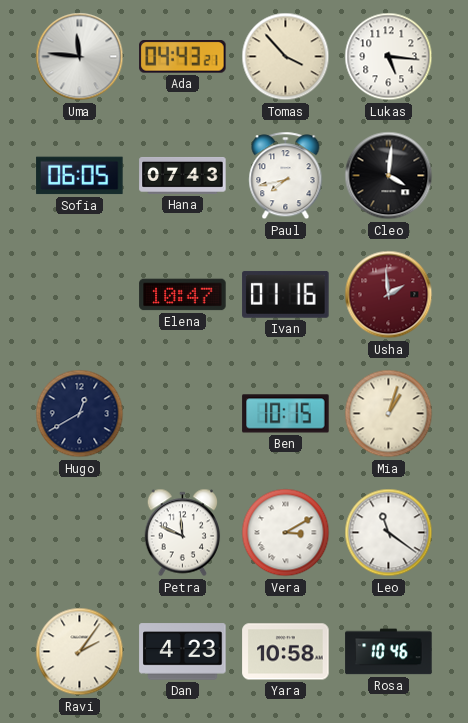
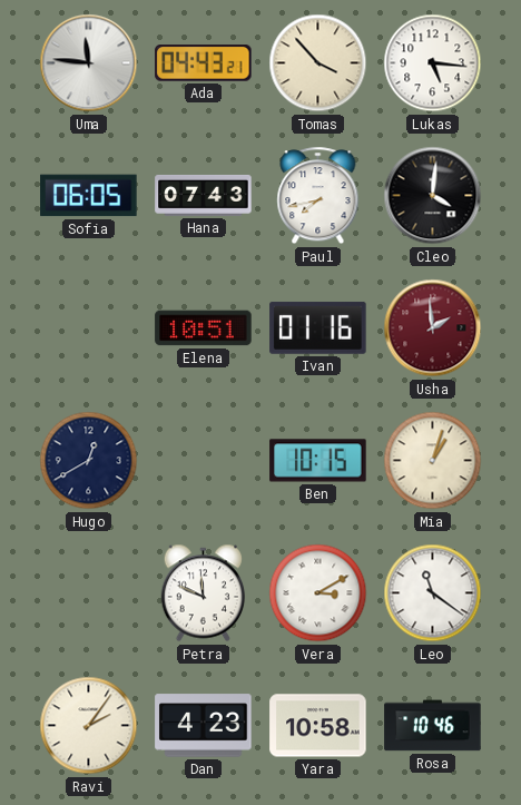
Elena: 10:47 -> 10:51 (204, 328)
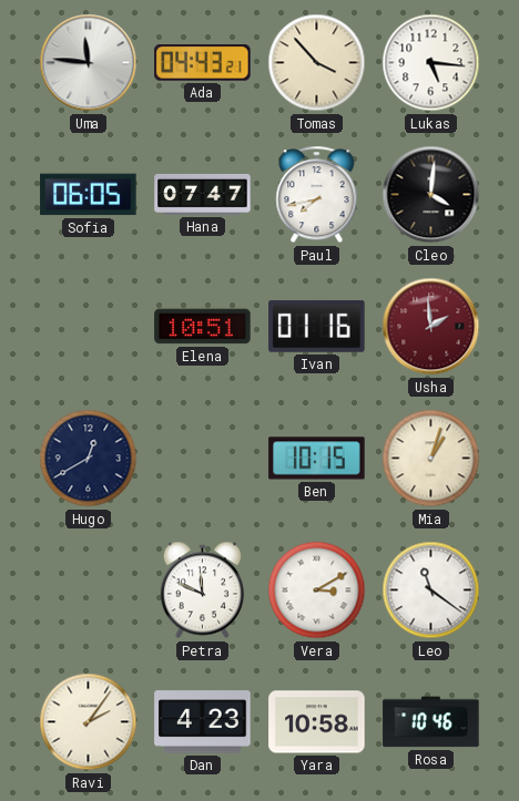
Hana: 07:43 -> 07:47 (203, 194)
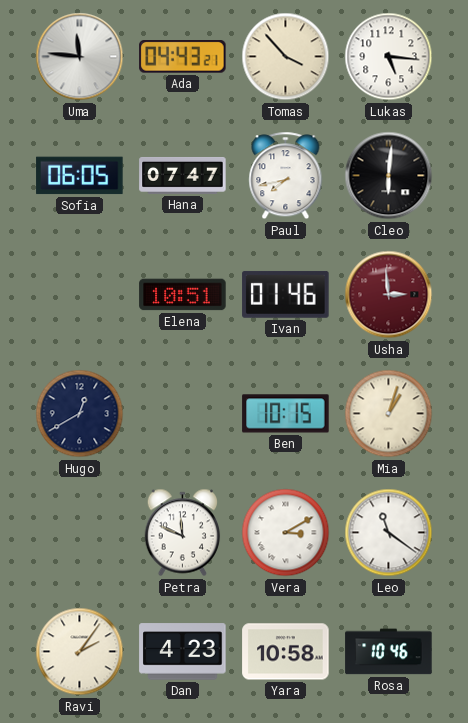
Cleo: 4:01 -> 6:01 (389, 176)
Ivan: 01:16 -> 01:46 (286, 294)
Usha: 1:59 -> 2:59 (389, 295)
